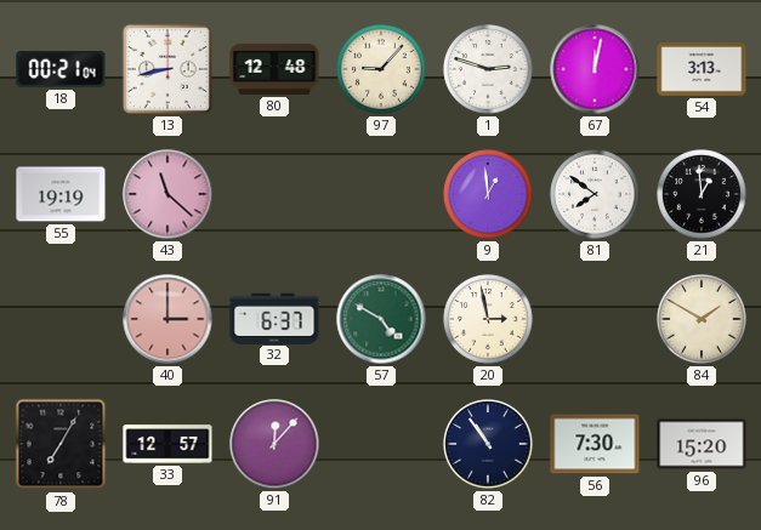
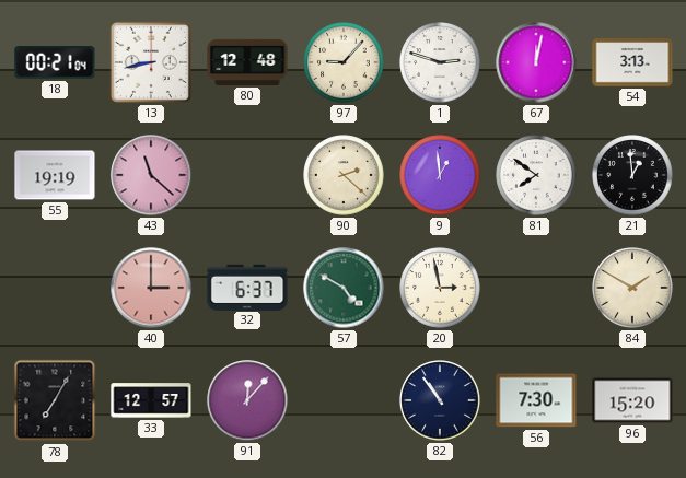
90: none -> 2:22 (344, 175)
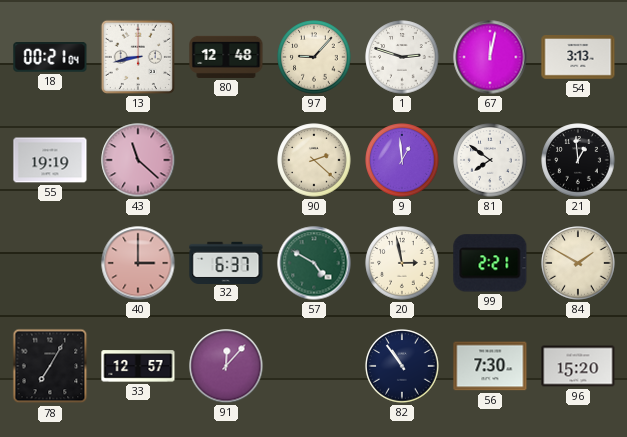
99: none -> 2:21 (490, 263)
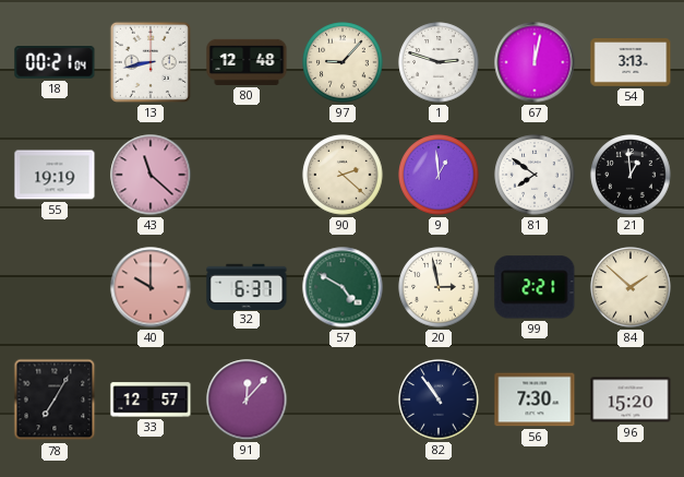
40: 3:00 -> 10:00 (151, 287)
84: 1:50 -> 1:52 (631, 287)
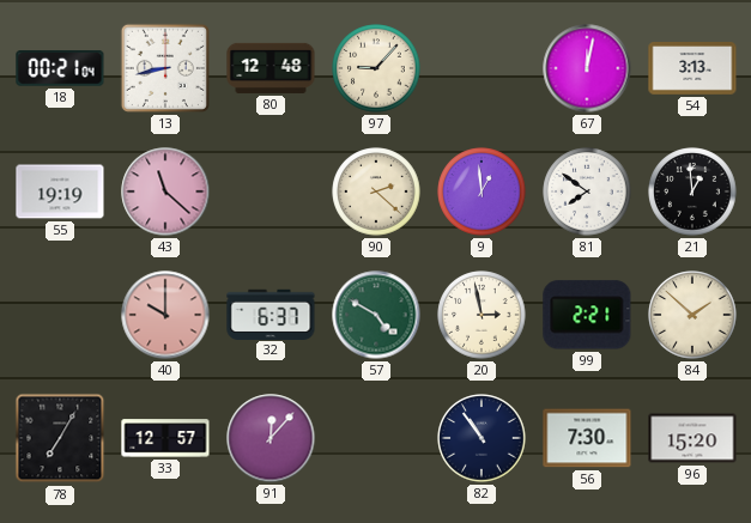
1: 2:48 -> none (439, 62)
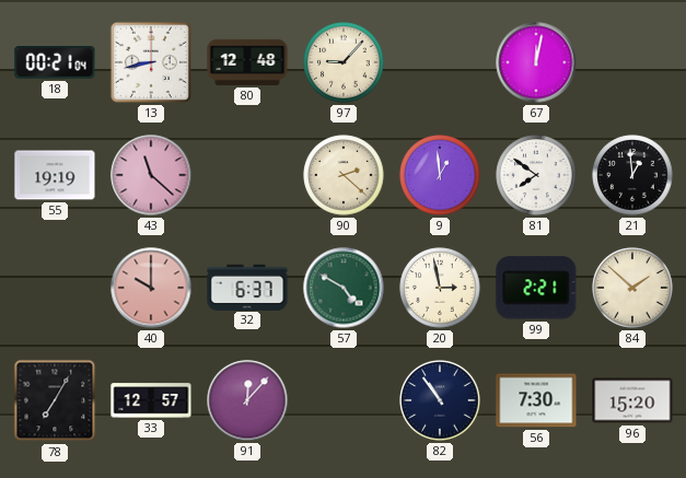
54: 3:13 -> none (692, 69)
